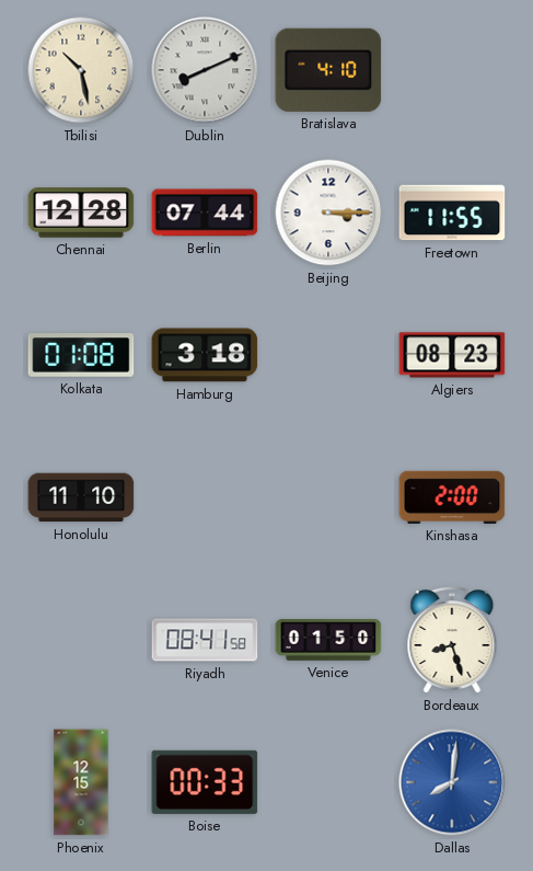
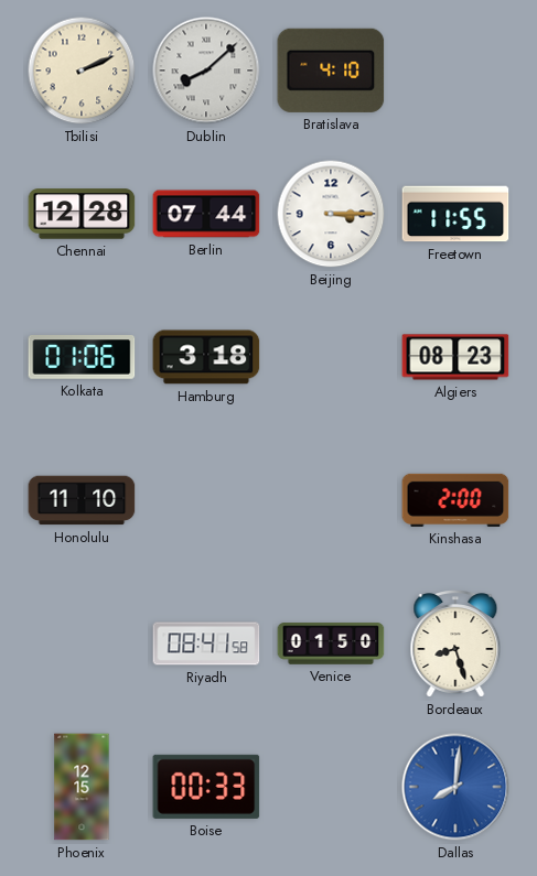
Tbilisi: 10:28 -> 2:11 (82, 71)
Dublin: 8:11 -> 8:08 (206, 71)
Kolkata: 01:08 -> 01:06 (82, 357)
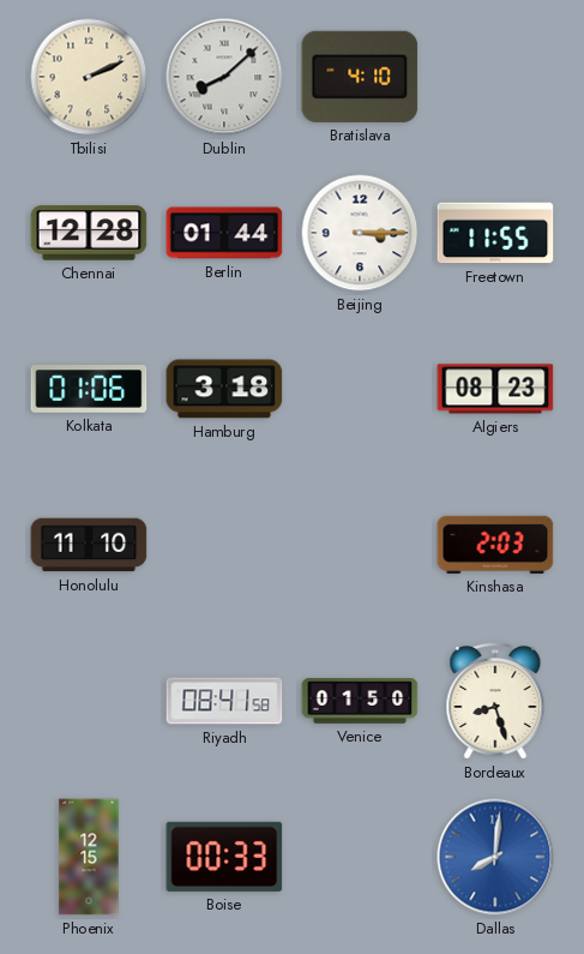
Berlin: 07:44 -> 01:44 (224, 233)
Kinshasa: 2:00 -> 2:03 (495, 545)
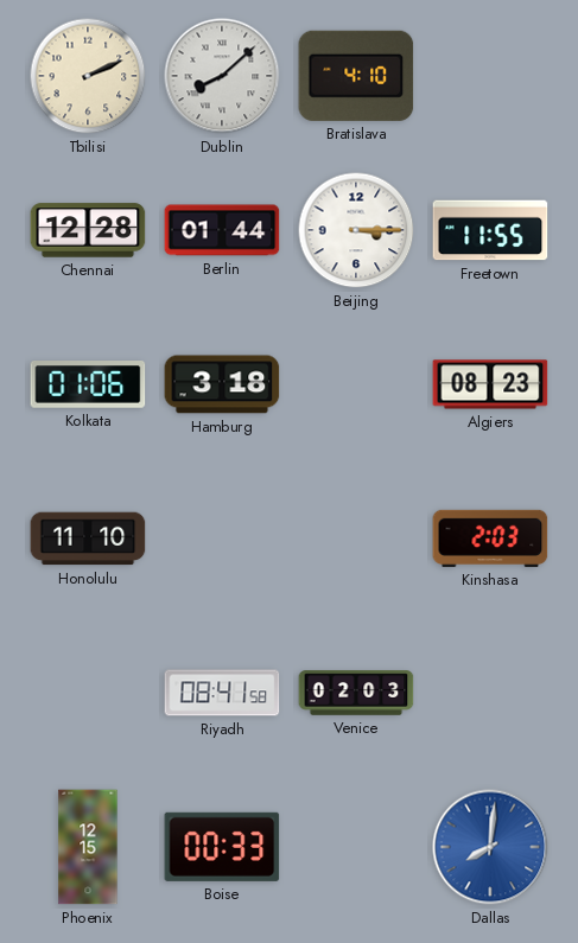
Venice: 01:50 -> 02:03 (356, 693)
Bordeaux: 8:27 -> none (495, 702)
